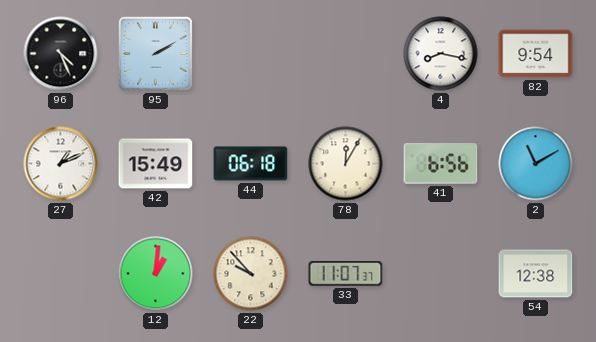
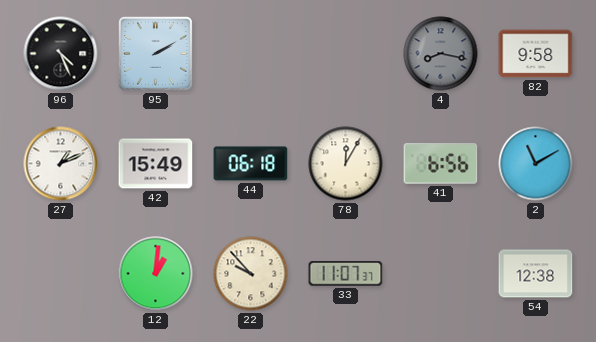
4 dial: white -> grey (441, 54)
82: 9:54 -> 9:58 (536, 54)
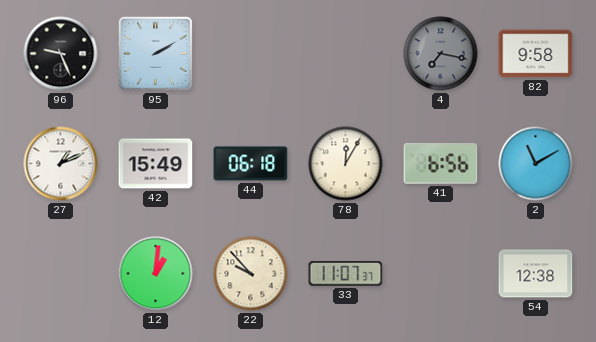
96: 4:26 -> 9:26 (61, 54)
4: 8:17 -> 7:17 (441, 54)
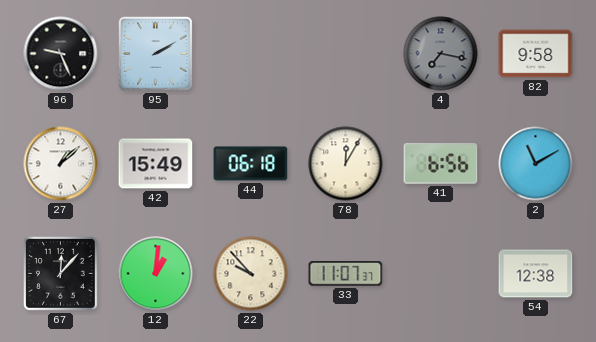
27: 1:11 -> 1:08 (61, 164)
67: none -> 12:07 (61, 274)
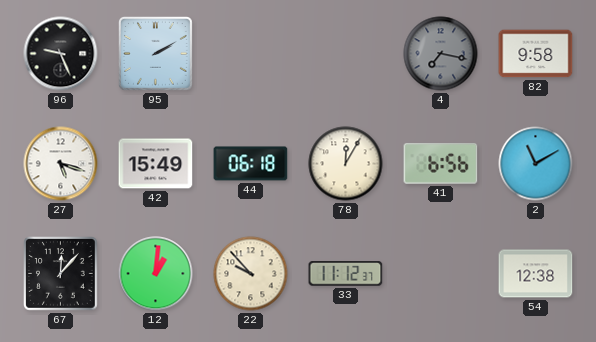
27: 1:08 -> 5:18 (61, 164)
33: 11:07 -> 11:12 (346, 274)
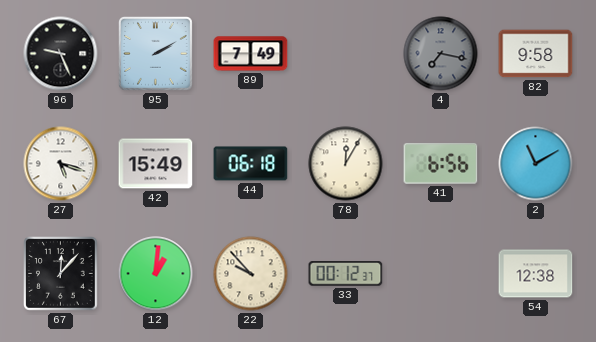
89: none -> 7:49 (251, 54)
33: 11:12 -> 00:12 (346, 274)
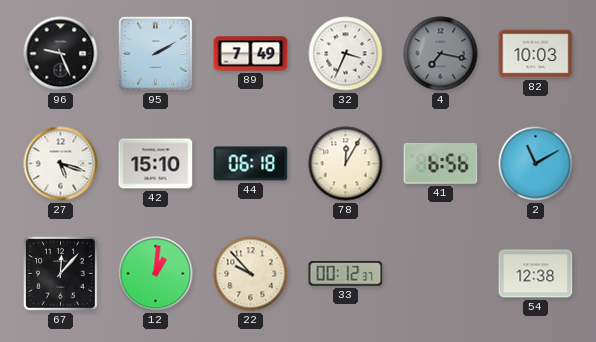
32: none -> 3:34 (346, 54)
82: 9:58 -> 10:03 (536, 54)
42: 15:49 -> 15:10 (156, 164)
